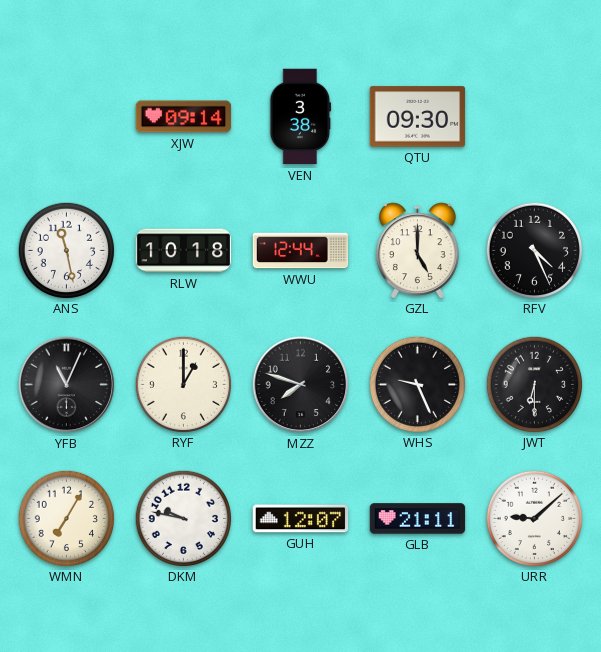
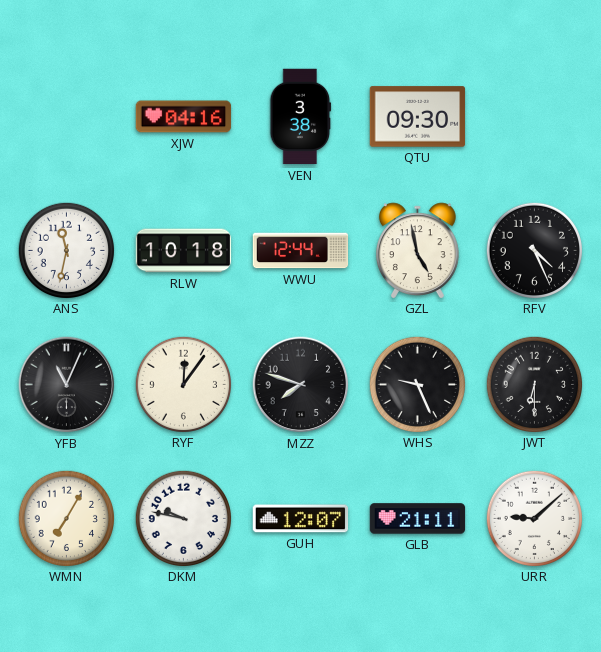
XJW: 09:14 -> 04:16 (184, 117)
ANS: 11:28 -> 11:32 (66, 250)
GZL: 5:00 -> 4:58 (417, 250)
RYF: 1:00 -> 12:06 (183, 384)
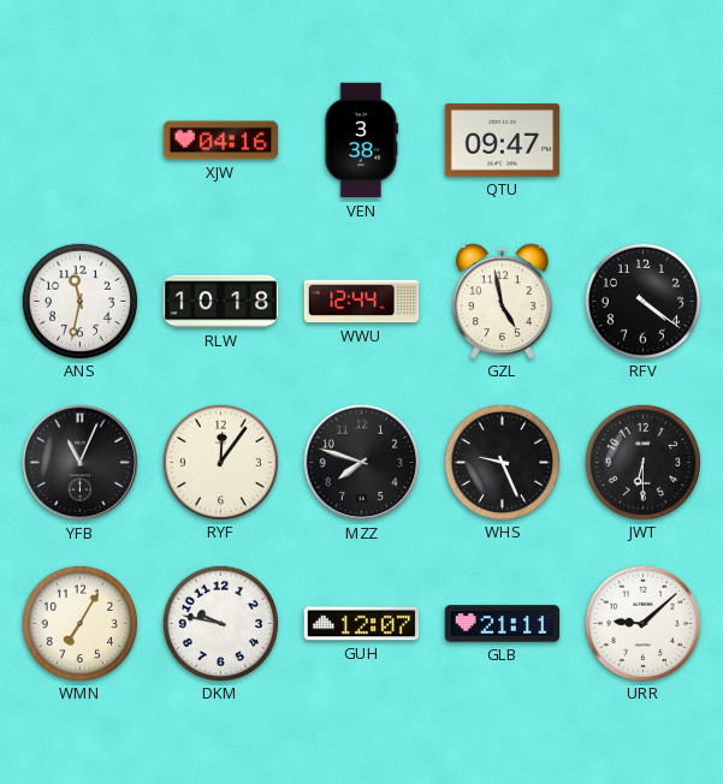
QTU: 09:30 -> 09:47 (503, 141)
RFV: 4:26 -> 4:21 (642, 301)
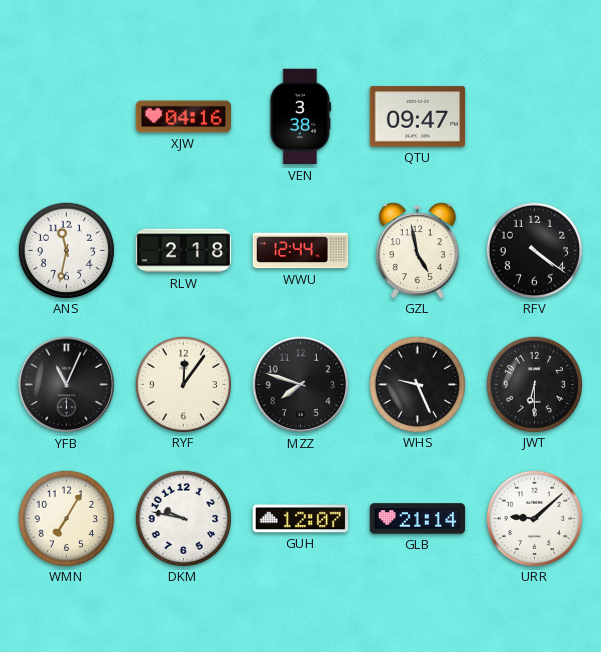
RLW: 10:18 -> 2:18 (184, 251)
GLB: 21:11 -> 21:14 (418, 519)
